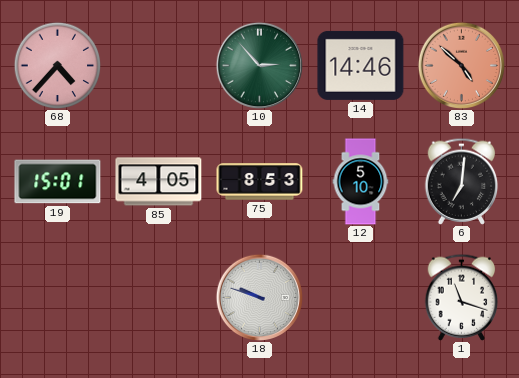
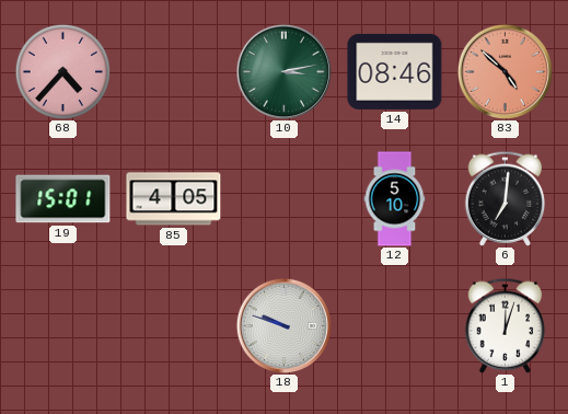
10: 2:53 -> 3:13 (283, 71)
14: 14:46 -> 08:46 (395, 71)
75: 8:53 -> none (260, 182)
1: 11:18 -> 12:03 (506, 325)
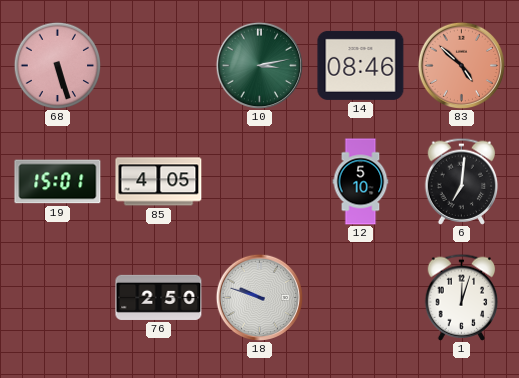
68: 4:37 -> 5:27 (57, 65)
76: none -> 2:50 (159, 297)
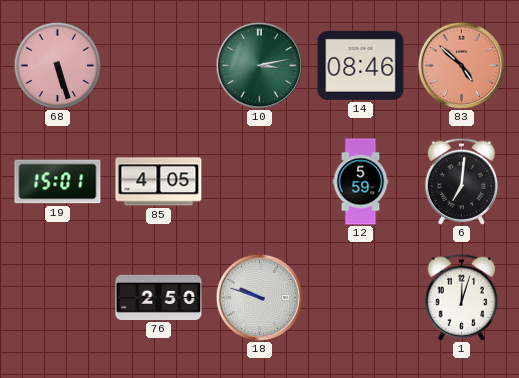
12: 5:10 -> 5:59 (361, 182)
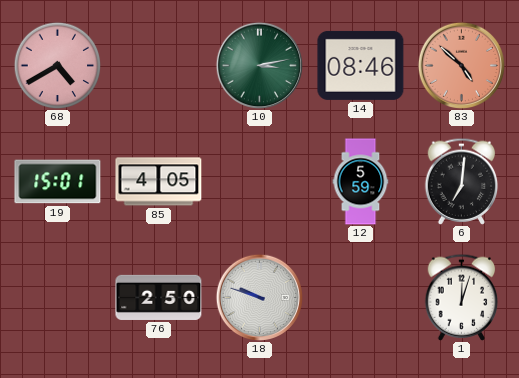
68: 5:27 -> 4:40 (57, 65)
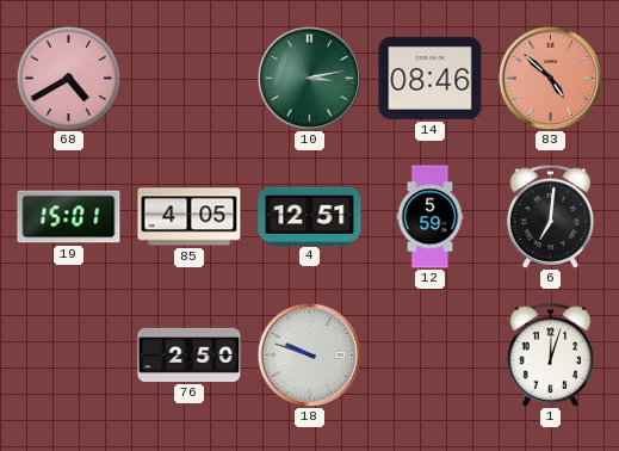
4: none -> 12:51 (310, 216)
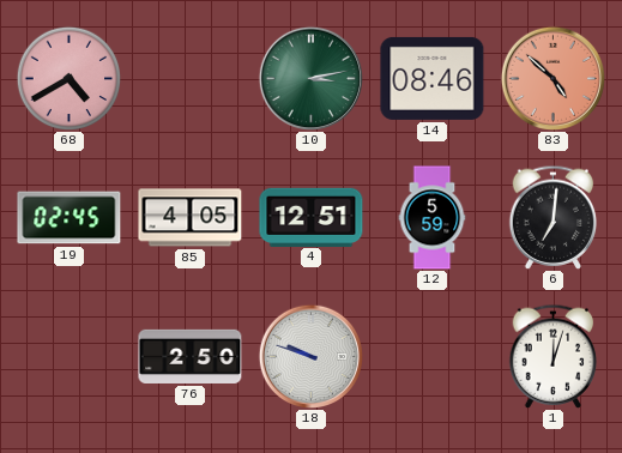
19: 15:01 -> 02:45 (70, 218)
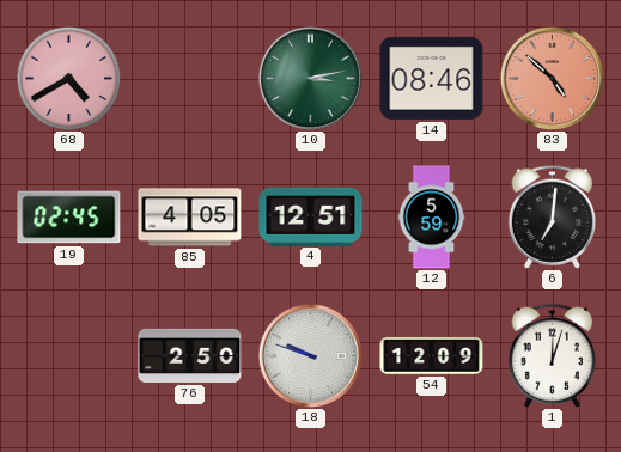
54: none -> 12:09 (432, 355)
